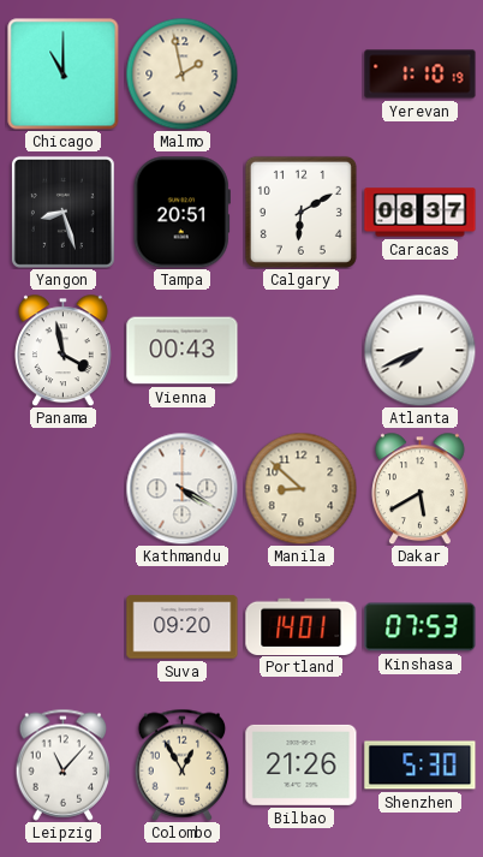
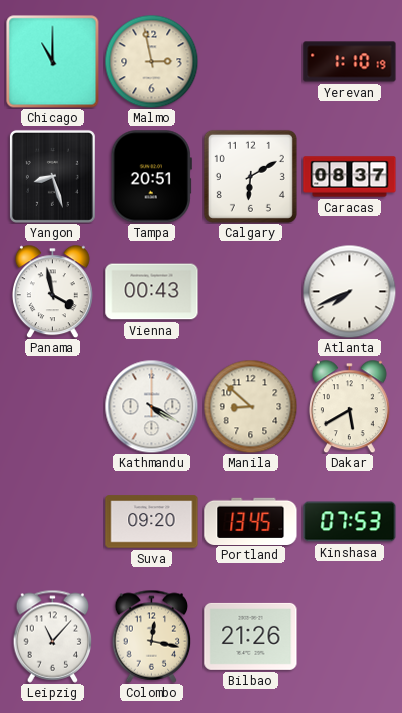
Malmo: 1:58 -> 2:58 (151, 61)
Portland: 14:01 -> 13:45 (251, 521)
Colombo: 12:55 -> 12:17 (152, 636)
Shenzhen: 5:30 -> none (421, 766)
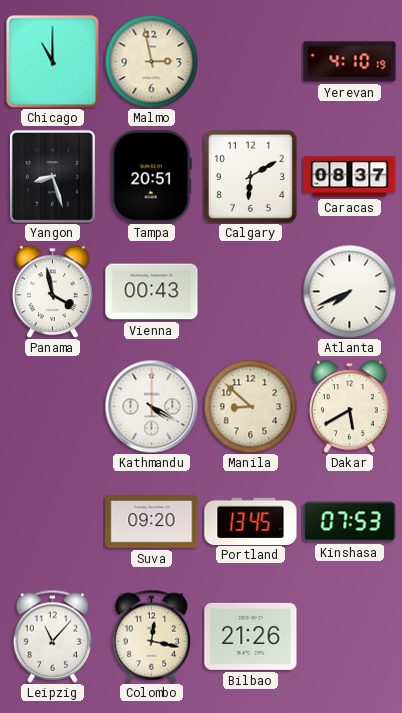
Yerevan: 1:10 -> 4:10 (350, 62)
